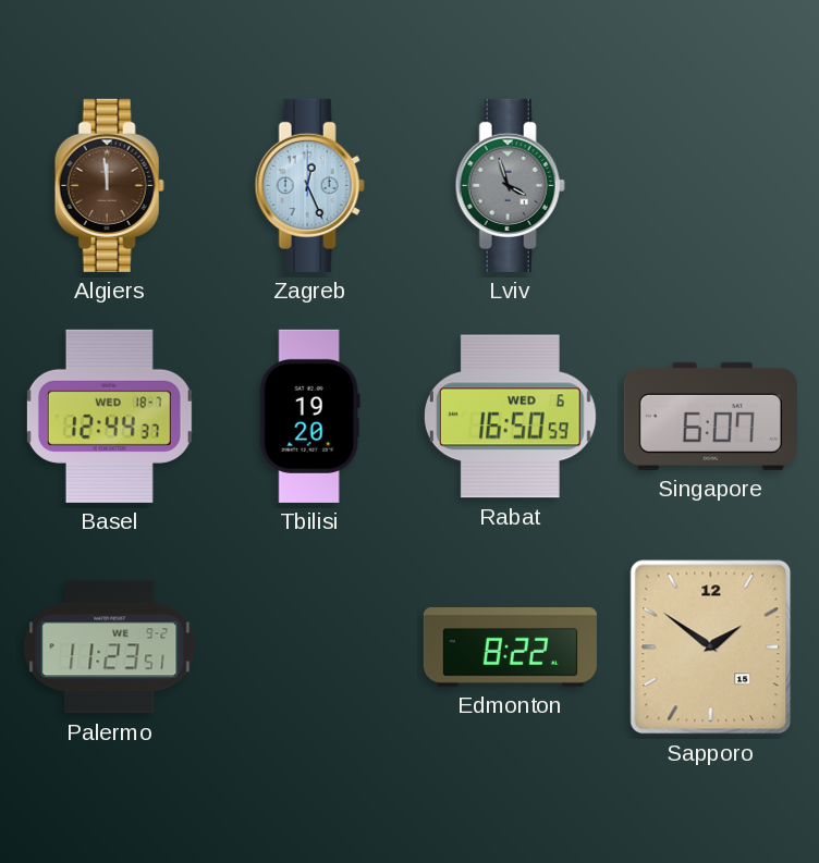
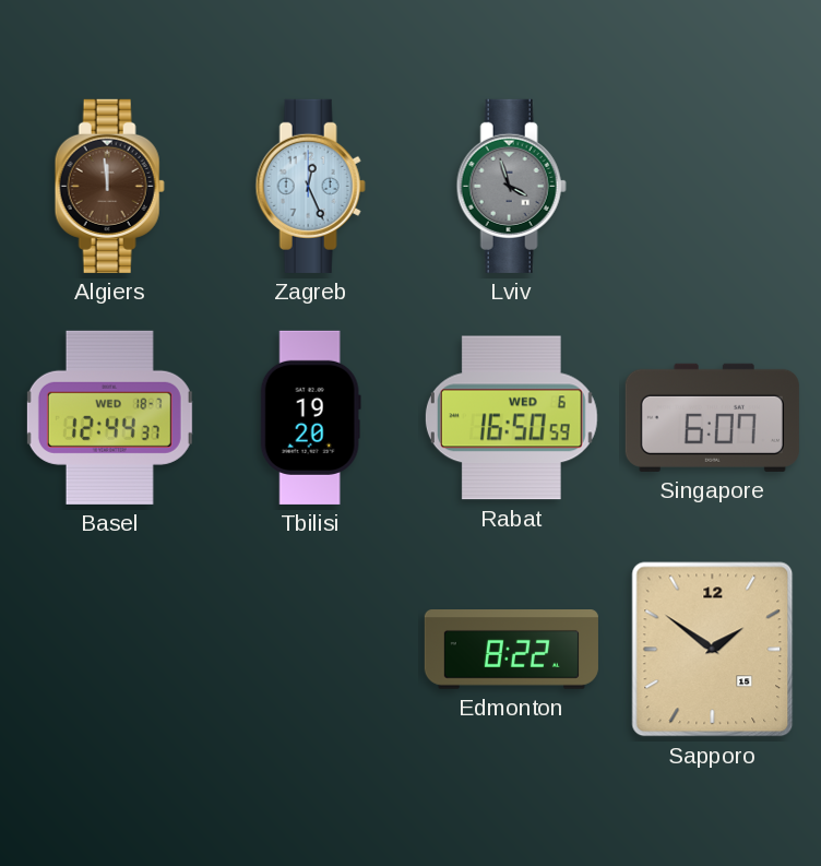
Palermo: 11:23 -> none (110, 648)
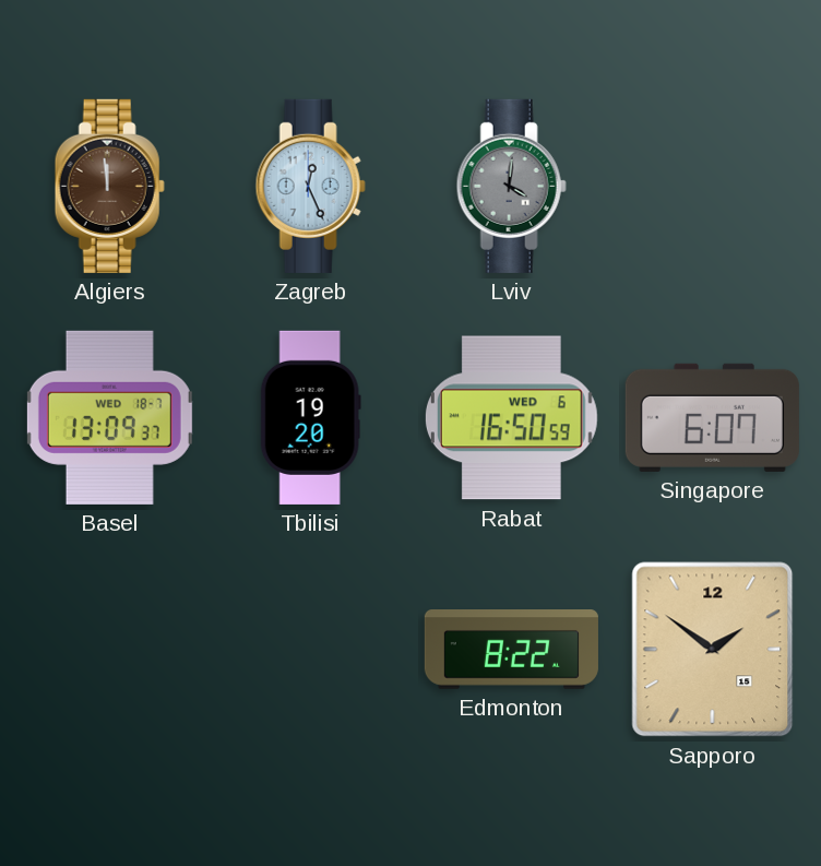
Lviv: 3:57 -> 4:01 (511, 186)
Basel: 12:44 -> 13:09 (109, 417)
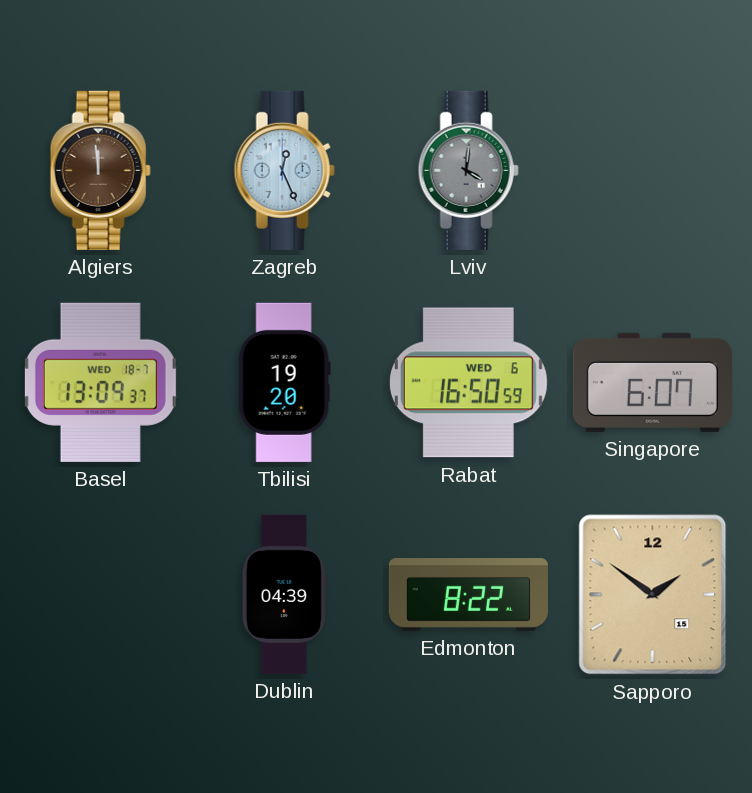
Dublin: none -> 04:39 (284, 594)
